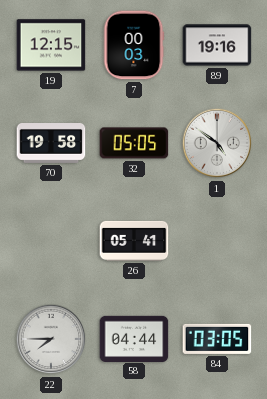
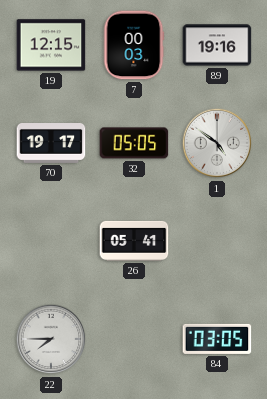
70: 19:58 -> 19:17 (51, 144)
58: 04:44 -> none (134, 338)
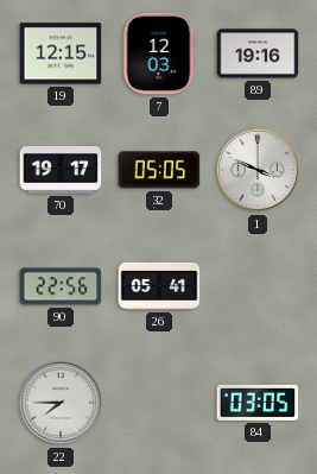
7: 00:03 -> 12:03 (159, 53)
1: 4:51 -> 3:49 (258, 170)
90: none -> 22:56 (61, 286)
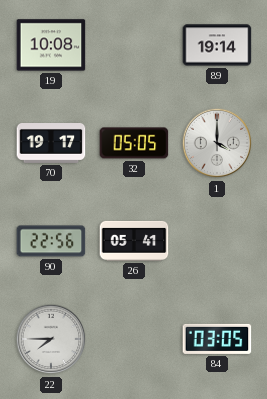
19: 12:15 -> 10:08 (51, 45)
7: 12:03 -> none (159, 53)
89: 19:16 -> 19:14 (217, 45)
1: 3:49 -> 4:00 (217, 143)
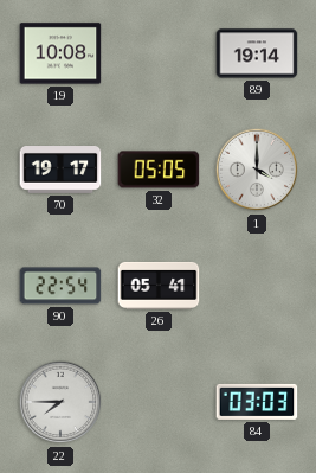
90: 22:56 -> 22:54 (60, 286)
84: 03:05 -> 03:03 (257, 402)
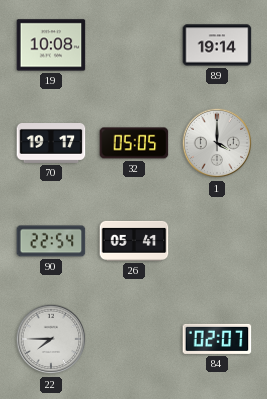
84: 03:03 -> 02:07 (217, 339)
